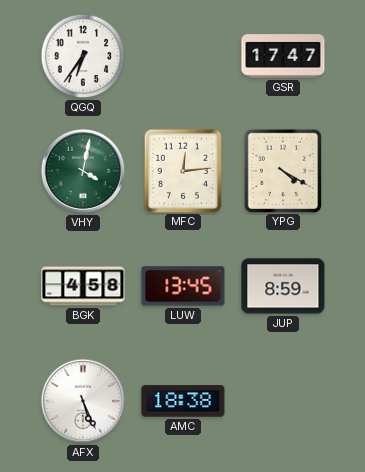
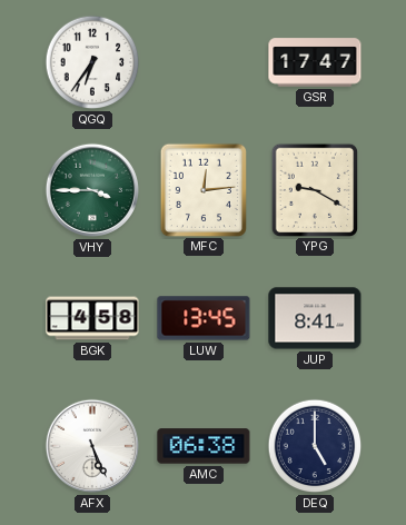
VHY: 4:02 -> 3:45 (92, 190)
YPG: 4:20 -> 9:20 (314, 189)
JUP: 8:59 -> 8:41 (315, 318)
AMC: 18:38 -> 06:38 (204, 446)
DEQ: none -> 5:00 (315, 446)
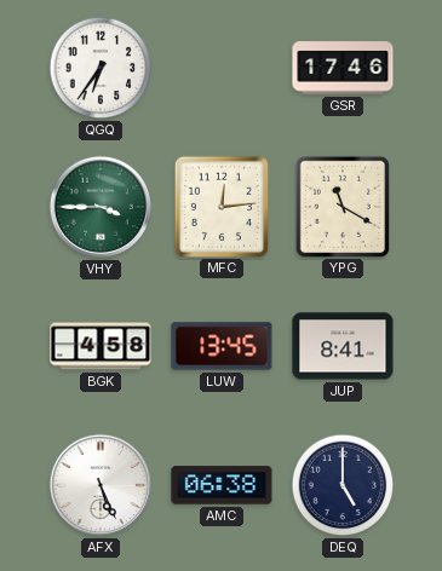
GSR: 17:47 -> 17:46 (343, 68)
YPG: 9:20 -> 11:20 (341, 206)
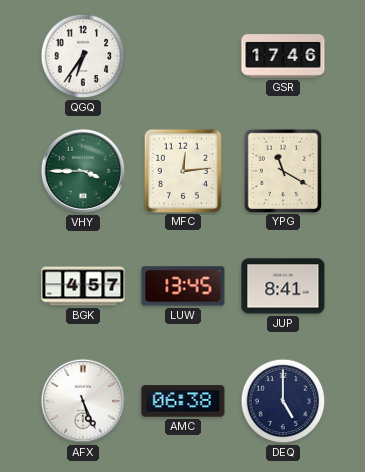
BGK: 4:58 -> 4:57 (83, 286)
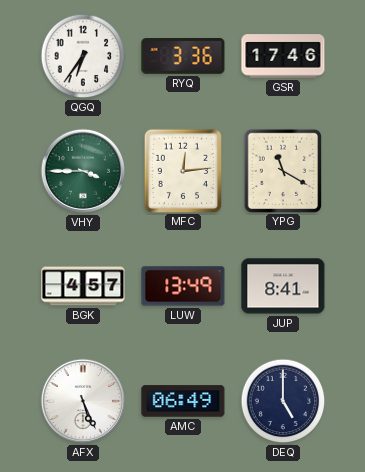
RYQ: none -> 3:36 (183, 57)
LUW: 13:45 -> 13:49 (183, 286)
AMC: 06:38 -> 06:49 (183, 401)
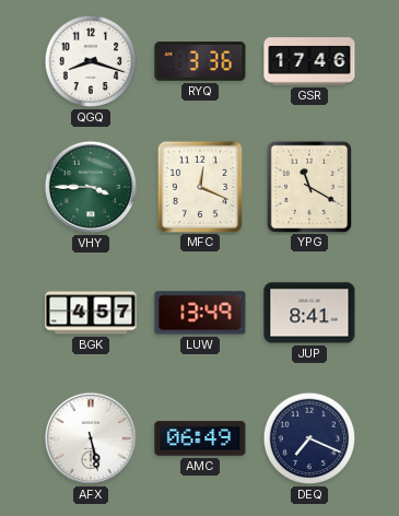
QGQ: 6:36 -> 8:18 (91, 61)
MFC: 12:14 -> 12:19 (199, 186)
AFX: 5:26 -> 5:28 (91, 438)
DEQ: 5:00 -> 7:19 (309, 438)
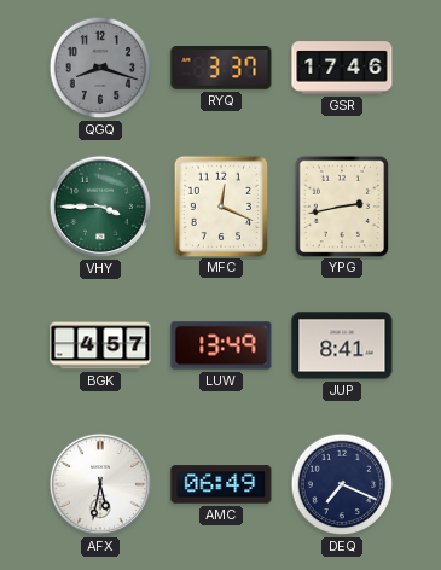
QGQ dial: white -> grey (100, 68)
RYQ: 3:36 -> 3:37 (221, 69)
YPG: 11:20 -> 2:43 (341, 205)
AFX: 5:28 -> 5:32 (100, 484)
